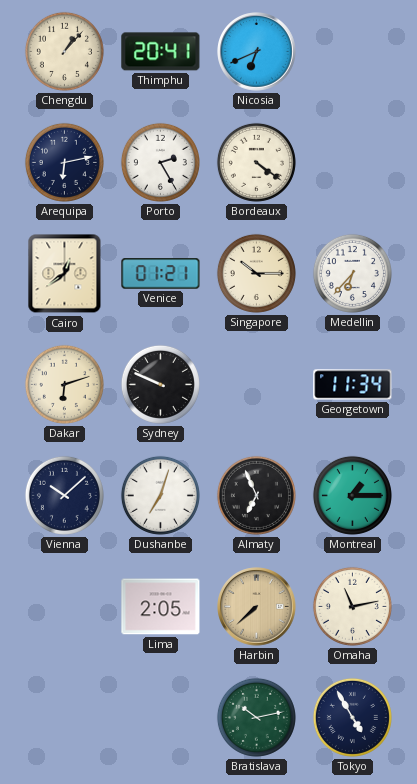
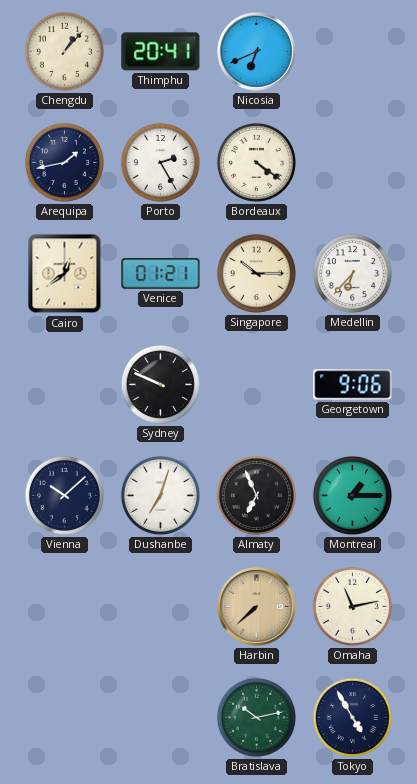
Arequipa: 6:13 -> 1:43 (64, 162)
Dakar: 6:12 -> none (64, 384)
Georgetown: 11:34 -> 9:06 (353, 385)
Lima: 2:05 -> none (161, 607)
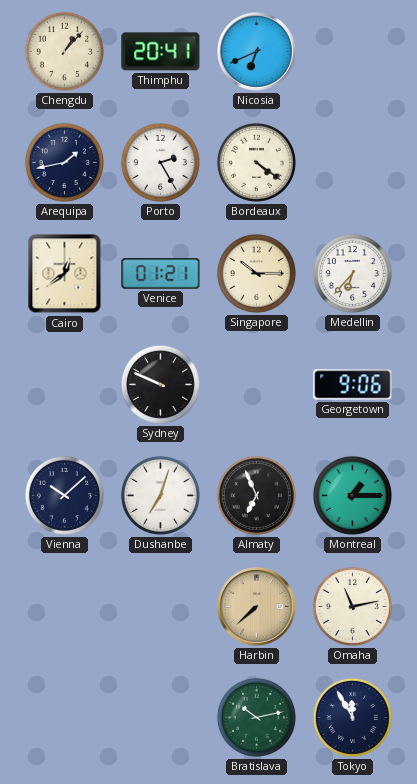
Tokyo: 4:55 -> 11:55 (352, 717)
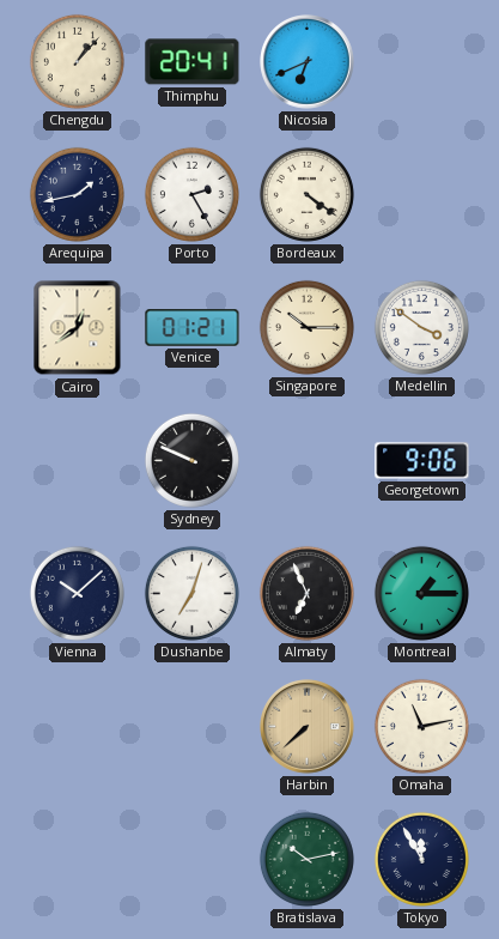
Medellin: 6:37 -> 3:51 (421, 327)
